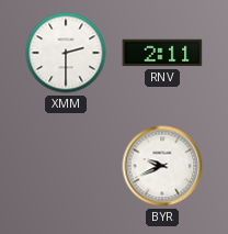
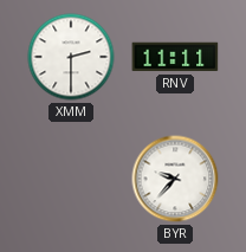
RNV: 2:11 -> 11:11 (175, 57)
BYR: 9:41 -> 9:37 (175, 179)
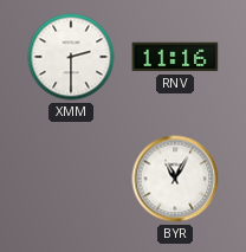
RNV: 11:11 -> 11:16 (175, 57)
BYR: 9:37 -> 11:05 (175, 179)
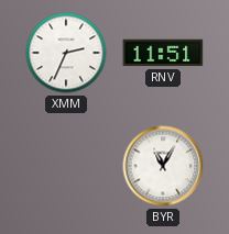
XMM: 2:30 -> 2:34 (66, 53)
RNV: 11:16 -> 11:51 (163, 53)
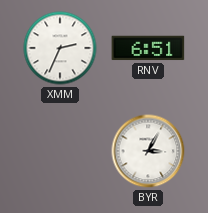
RNV: 11:51 -> 6:51 (148, 48)
BYR: 11:05 -> 3:05 (148, 151)
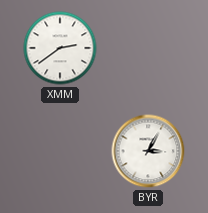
XMM: 2:34 -> 2:39 (60, 48)
RNV: 6:51 -> none (148, 48)
